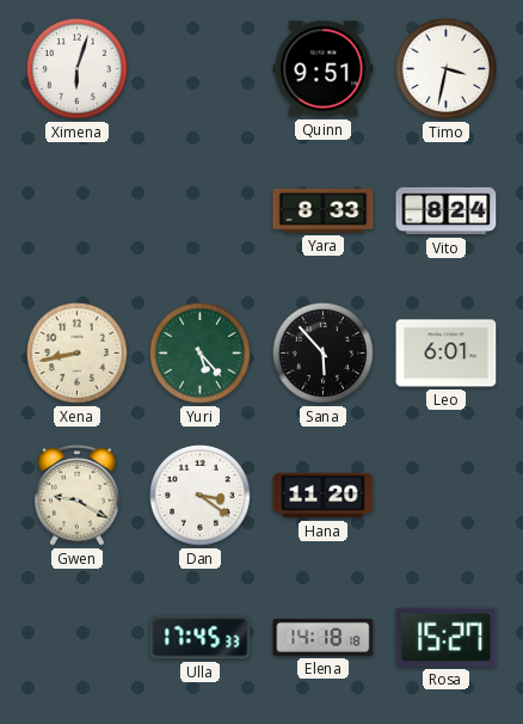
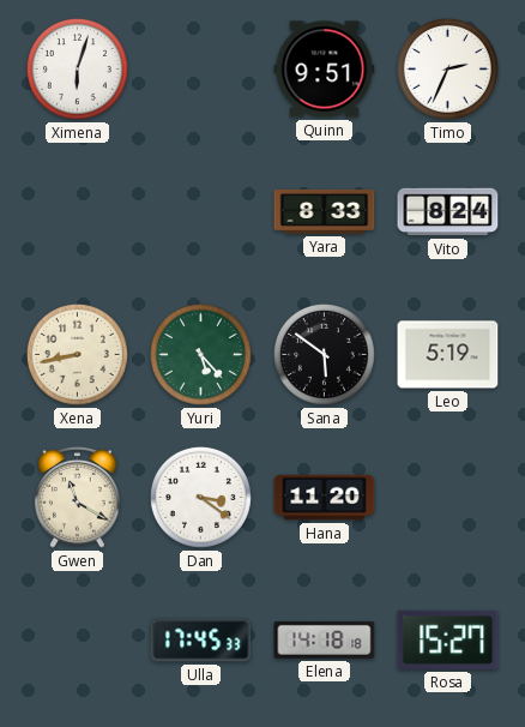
Timo: 3:32 -> 2:34 (447, 68)
Sana: 5:53 -> 5:51 (324, 354)
Leo: 6:01 -> 5:19 (448, 355)
Gwen: 9:20 -> 11:20 (78, 497)
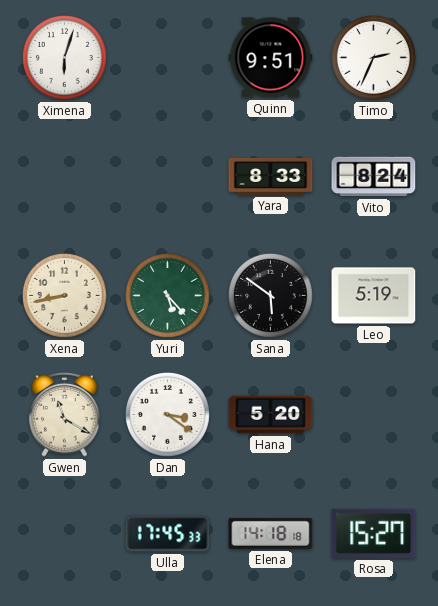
Hana: 11:20 -> 5:20 (271, 415)
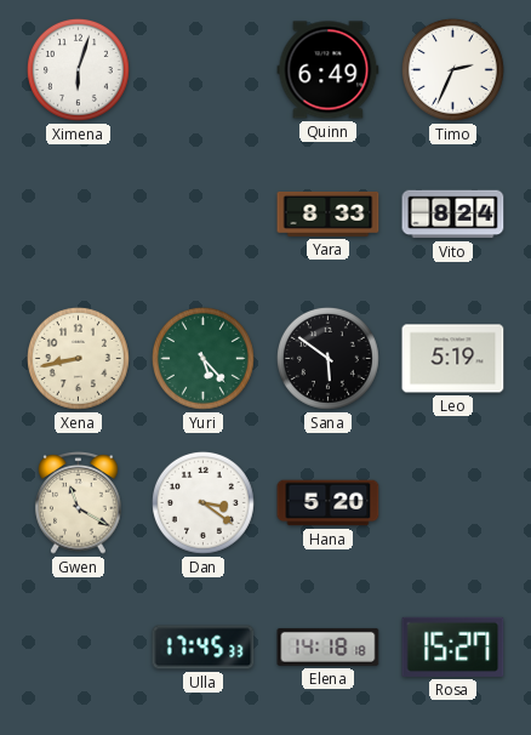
Quinn: 9:51 -> 6:49 (329, 70)
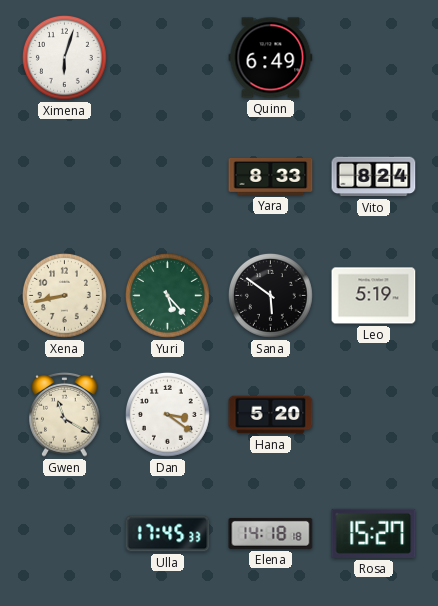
Timo: 2:34 -> none (452, 69)
